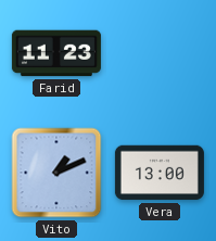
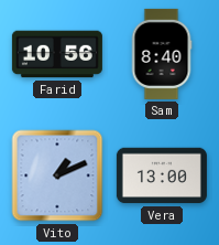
Farid: 11:23 -> 10:56 (57, 54)
Sam: none -> 8:40 (162, 54)
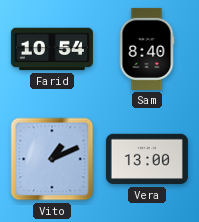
Farid: 10:56 -> 10:54 (52, 49)
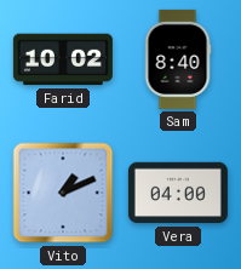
Farid: 10:54 -> 10:02 (63, 59)
Vera: 13:00 -> 04:00 (178, 193)
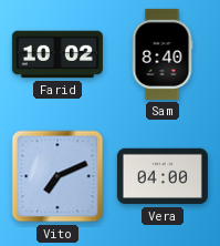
Vito: 1:11 -> 7:11 (57, 176)
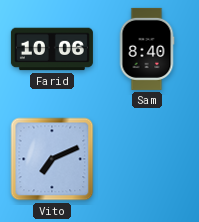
Farid: 10:02 -> 10:06 (52, 49)
Vera: 04:00 -> none (163, 176)
